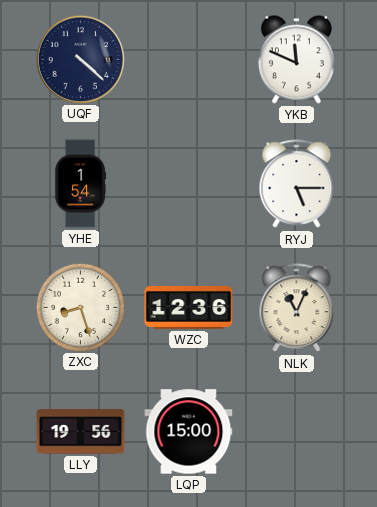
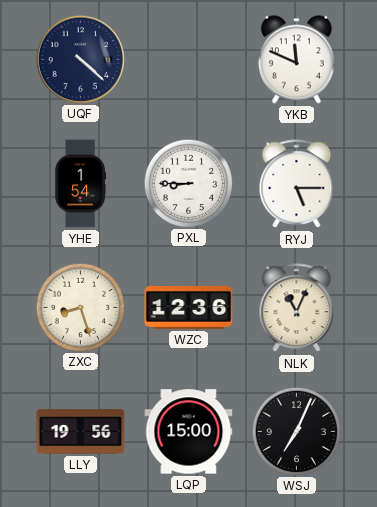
PXL: none -> 8:45 (188, 183)
WSJ: none -> 7:04 (296, 431)
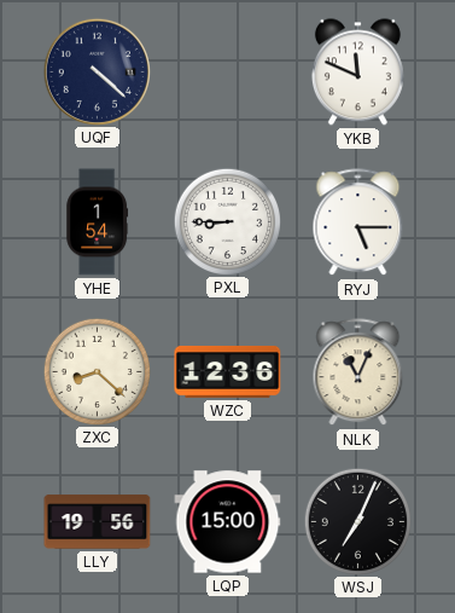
ZXC: 8:27 -> 8:22 (97, 371)
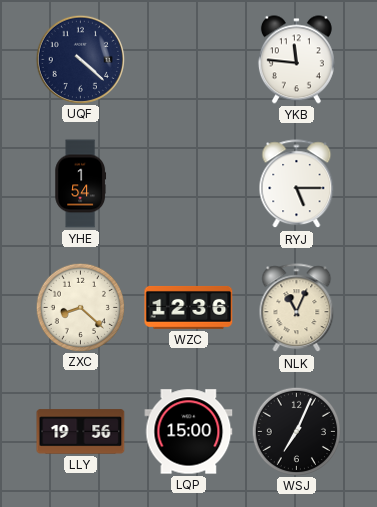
YKB: 11:49 -> 11:46 (296, 60)
PXL: 8:45 -> none (227, 221)
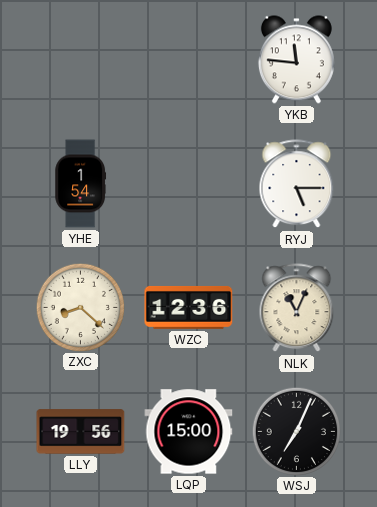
UQF: 4:22 -> none (80, 59)
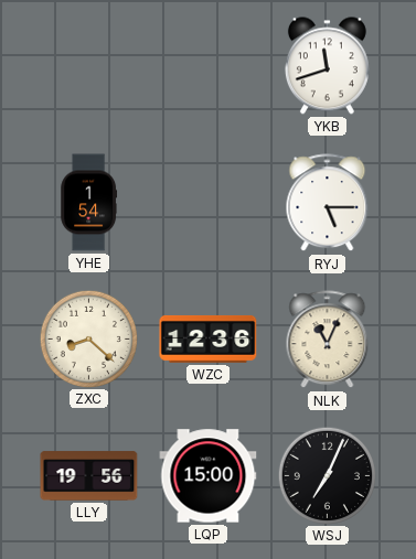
YKB: 11:46 -> 11:42 (327, 66)
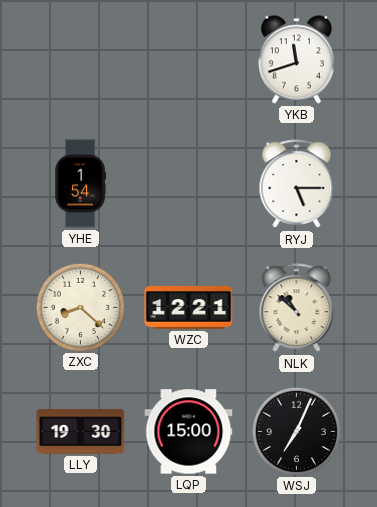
WZC: 12:36 -> 12:21 (189, 307)
NLK: 11:04 -> 10:52 (297, 308)
LLY: 19:56 -> 19:30 (81, 432)
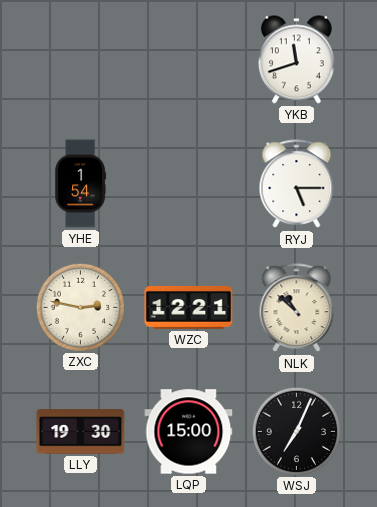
ZXC: 8:22 -> 2:47 (80, 307)
